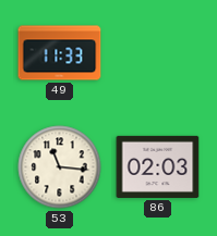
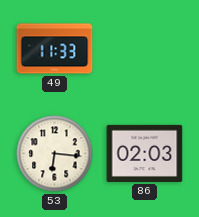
53: 11:16 -> 6:16 (55, 154)
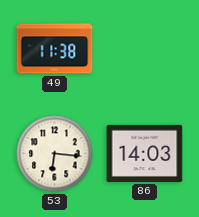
49: 11:33 -> 11:38 (55, 49)
86: 02:03 -> 14:03 (145, 153)
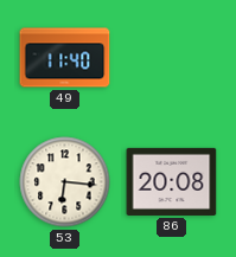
49: 11:38 -> 11:40 (65, 58)
86: 14:03 -> 20:08 (172, 181)
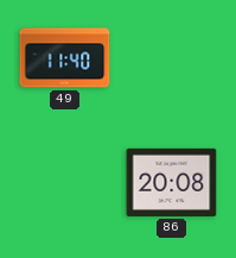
53: 6:16 -> none (65, 182)
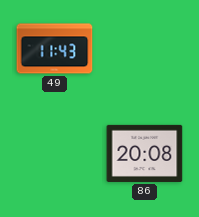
49: 11:40 -> 11:43 (55, 49)
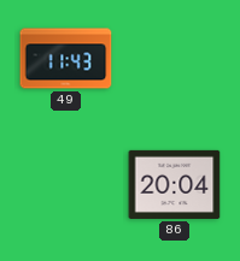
86: 20:08 -> 20:04 (175, 184)
